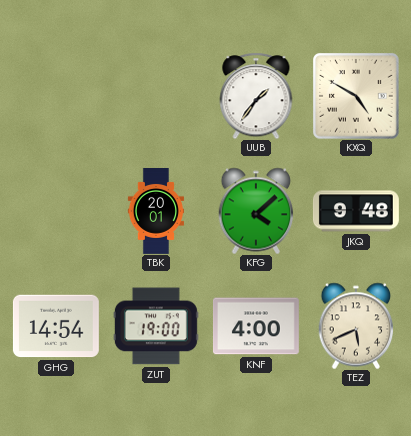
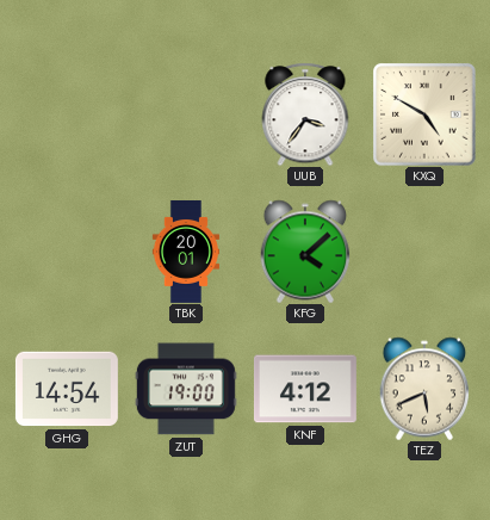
UUB: 1:36 -> 3:36 (305, 114)
JKQ: 9:48 -> none (356, 211)
KNF: 4:00 -> 4:12 (305, 389)
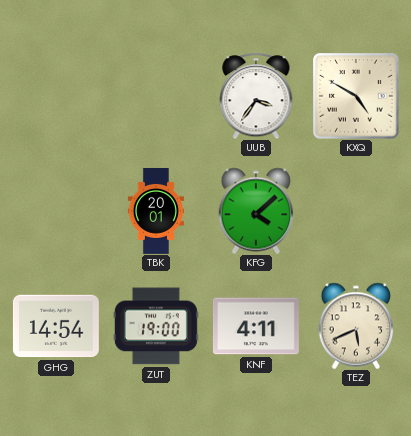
KNF: 4:12 -> 4:11 (256, 326)
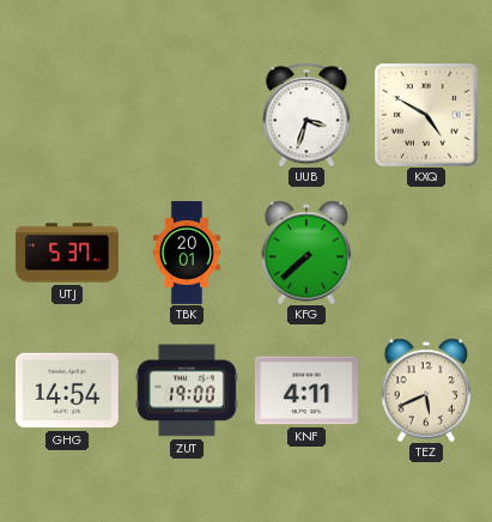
UUB: 3:36 -> 3:33 (306, 115)
UTJ: none -> 5:37 (67, 253)
KFG: 4:08 -> 7:38 (306, 253)
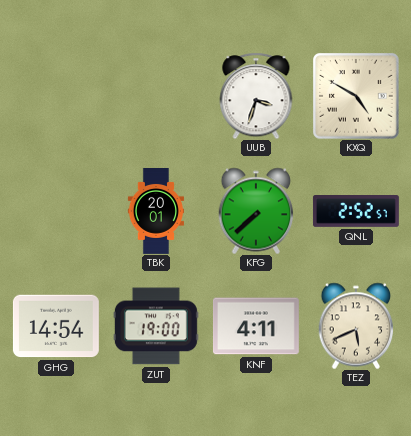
UTJ: 5:37 -> none (67, 253)
QNL: none -> 2:52 (356, 212)
